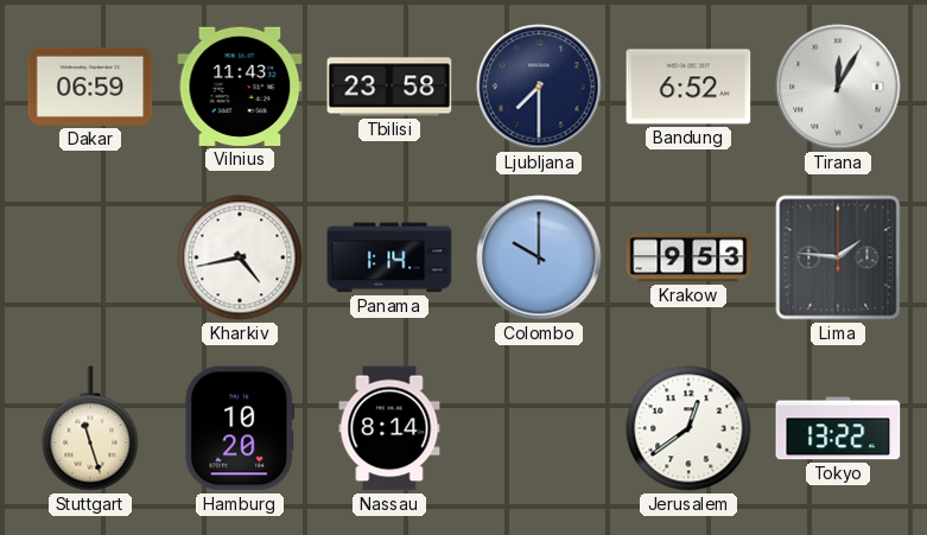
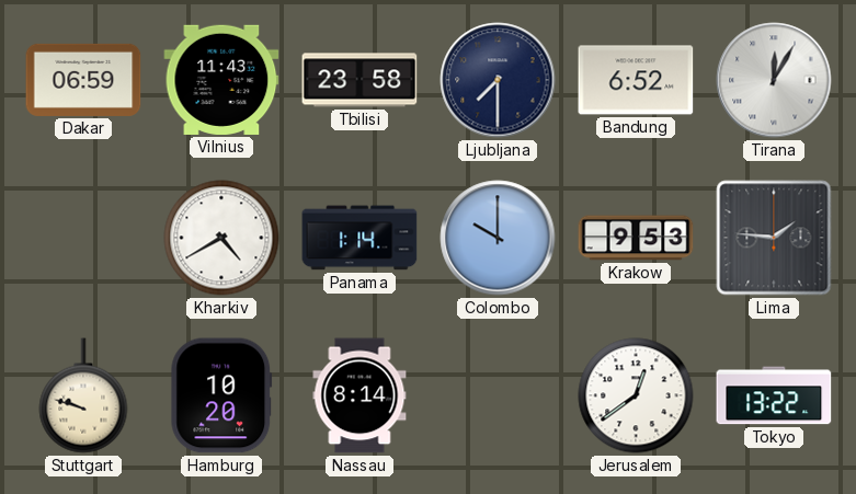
Kharkiv: 4:43 -> 4:40 (221, 238)
Stuttgart: 11:27 -> 9:48 (83, 395)
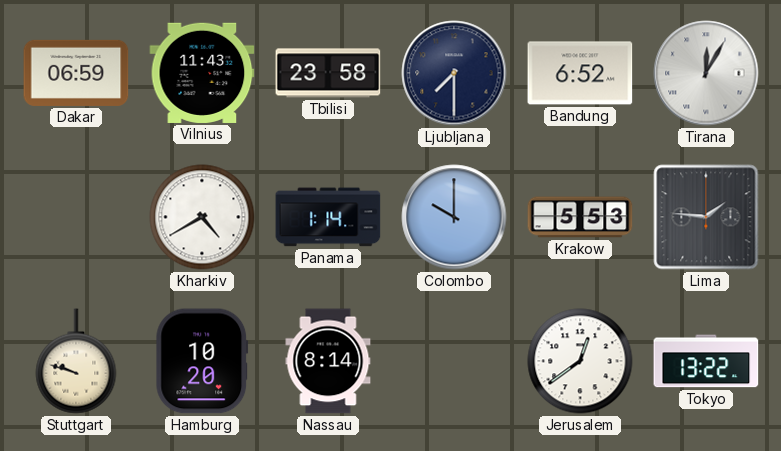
Krakow: 9:53 -> 5:53 (580, 217)
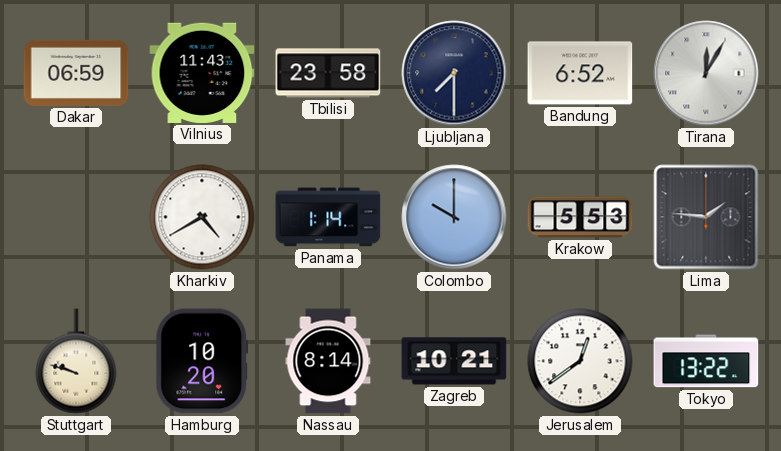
Zagreb: none -> 10:21 (454, 361)
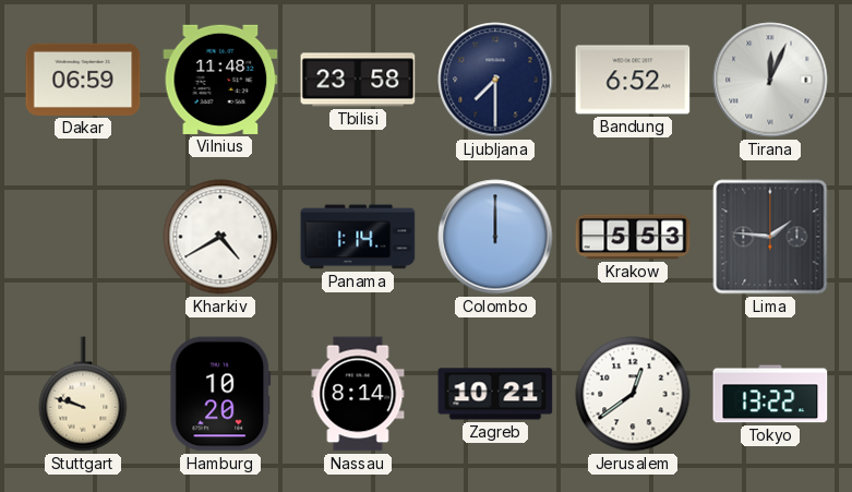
Vilnius: 11:43 -> 11:48 (220, 80)
Tirana: 12:05 -> 12:04 (770, 80)
Colombo: 10:00 -> 12:00 (495, 237)
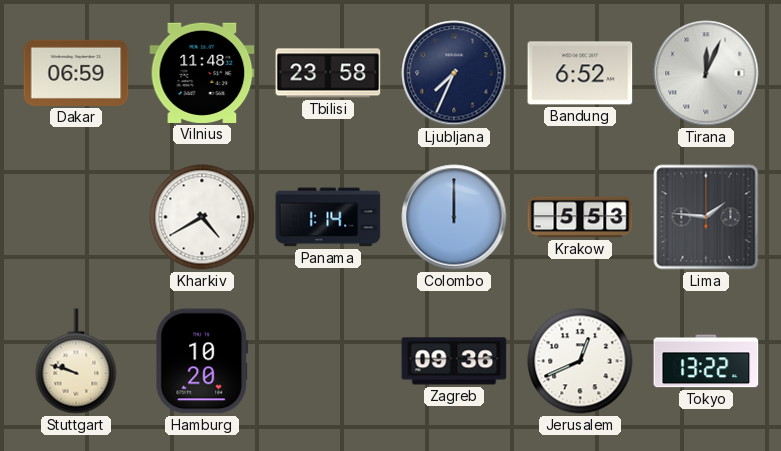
Ljubljana: 7:30 -> 7:34 (454, 73)
Nassau: 8:14 -> none (358, 394)
Zagreb: 10:21 -> 09:36 (454, 361)
Jerusalem: 12:39 -> 12:41 (580, 361)
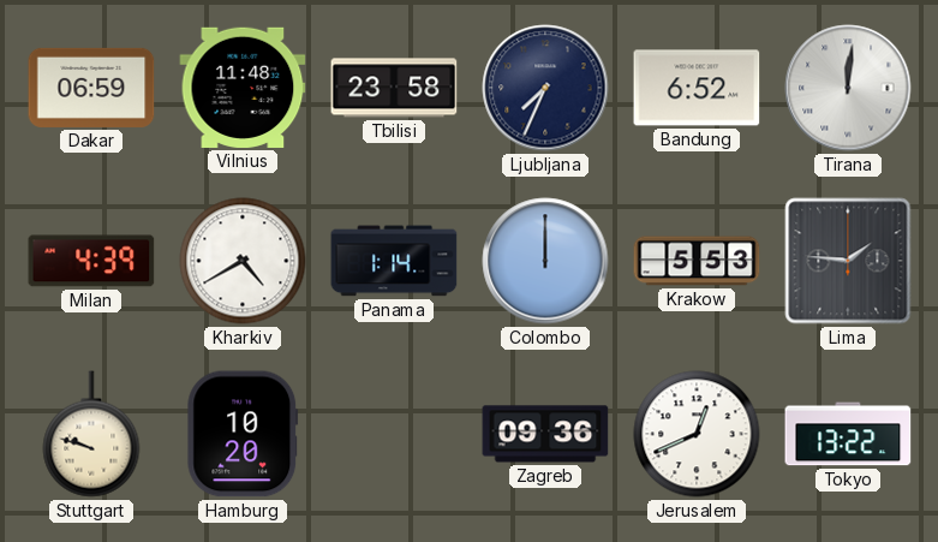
Tirana: 12:04 -> 12:01 (848, 88)
Milan: none -> 4:39 (91, 261)
